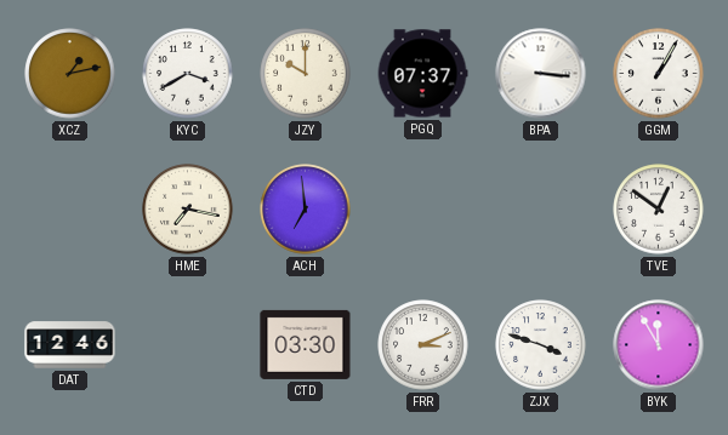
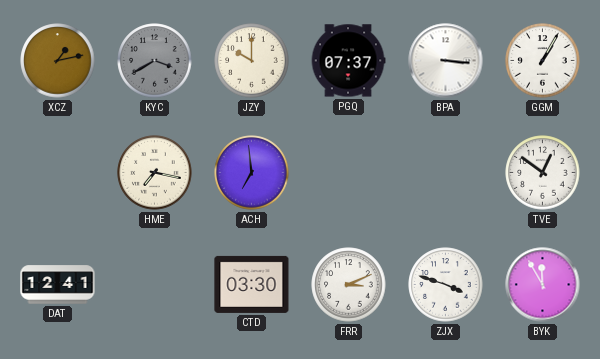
KYC dial: white -> grey (155, 61)
DAT: 12:46 -> 12:41 (58, 285)
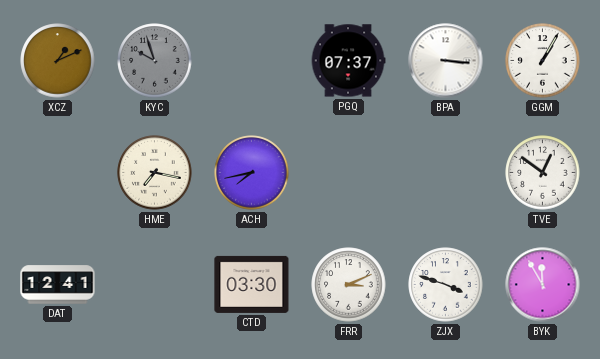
XCZ: 1:13 -> 1:11 (58, 61)
KYC: 3:40 -> 9:57 (155, 61)
JZY: 10:00 -> none (252, 61)
ACH: 6:59 -> 7:43 (252, 173)
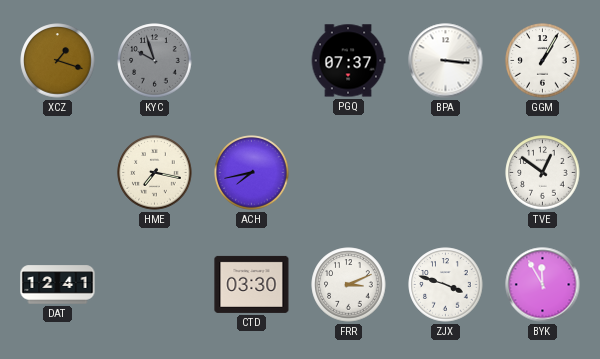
XCZ: 1:11 -> 1:18 (58, 61)
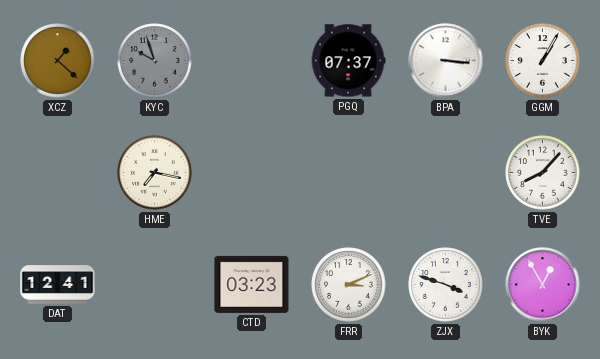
XCZ: 1:18 -> 1:22 (58, 61)
ACH: 7:43 -> none (252, 173)
TVE: 12:51 -> 8:07 (543, 173)
CTD: 03:30 -> 03:23 (252, 284)
BYK: 11:55 -> 12:55 (543, 285)
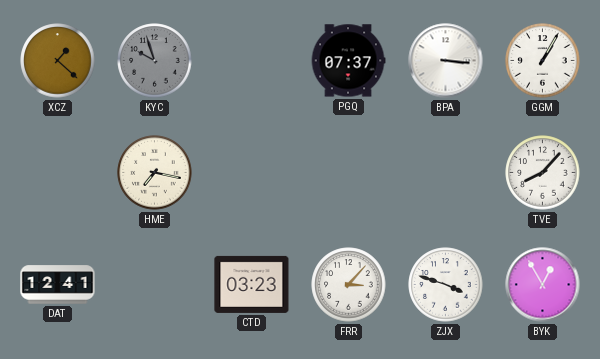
FRR: 3:11 -> 3:07 (349, 285)
